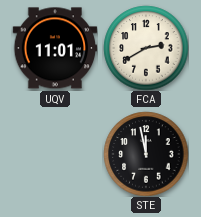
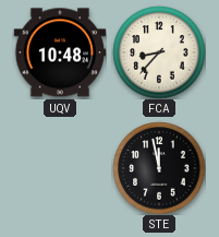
UQV: 11:01 -> 10:48 (60, 52)
FCA: 2:40 -> 8:37 (159, 52)
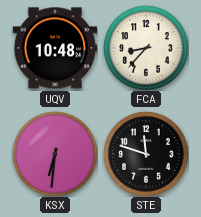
KSX: none -> 6:31 (55, 154)
STE: 11:58 -> 11:48 (146, 154)
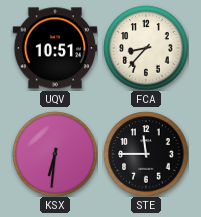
UQV: 10:48 -> 10:51 (55, 48)
STE: 11:48 -> 11:45 (146, 154)
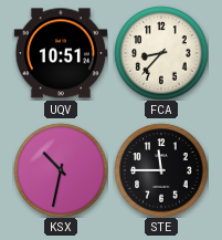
KSX: 6:31 -> 10:32 (61, 170)
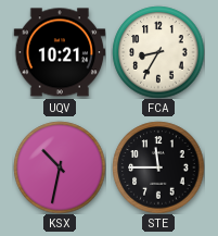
UQV: 10:51 -> 10:21 (60, 52)
FCA: 8:37 -> 8:35 (158, 52)
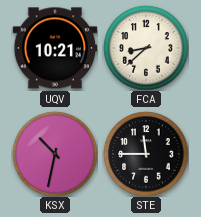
FCA: 8:35 -> 8:38 (146, 48)
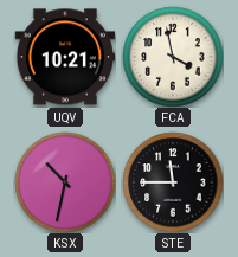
FCA: 8:38 -> 3:58 (173, 57)
